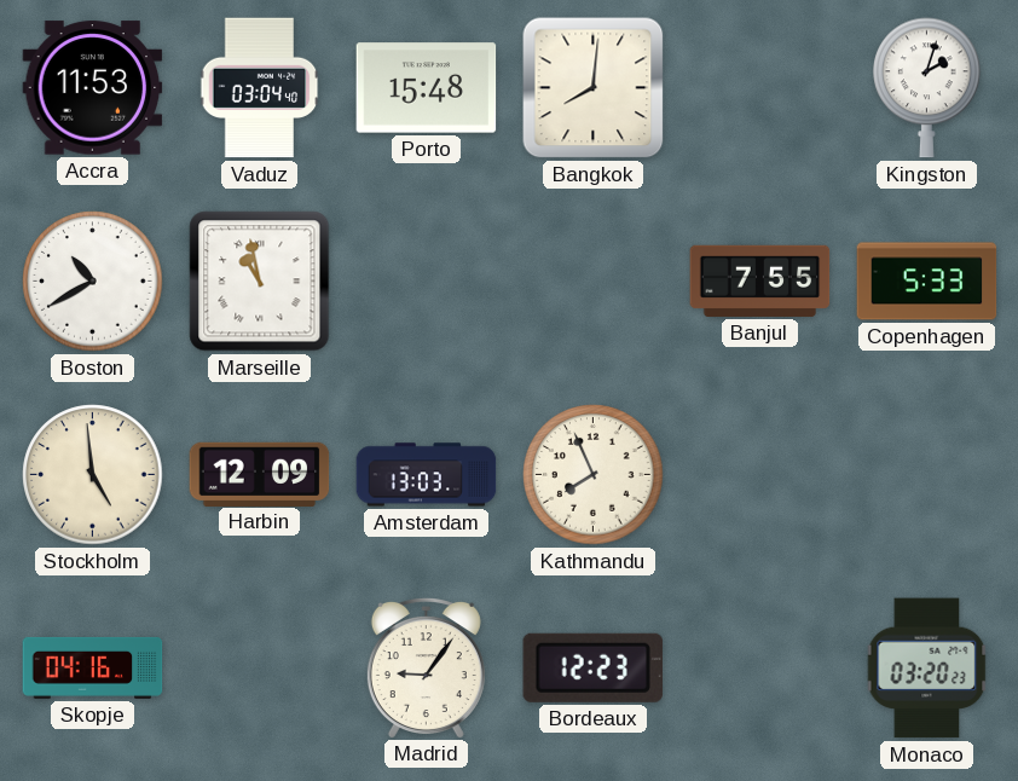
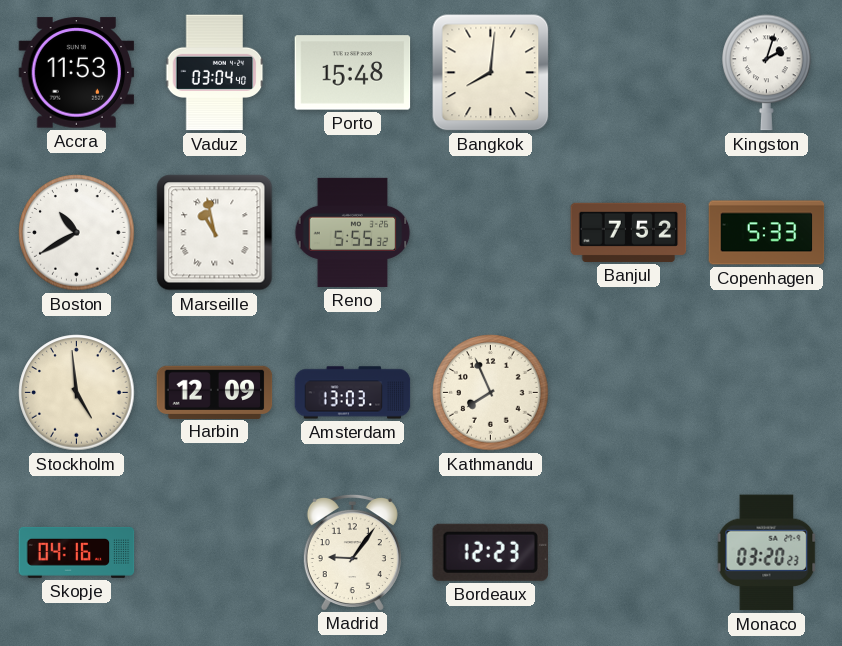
Reno: none -> 5:55 (353, 232)
Banjul: 7:55 -> 7:52 (629, 232)
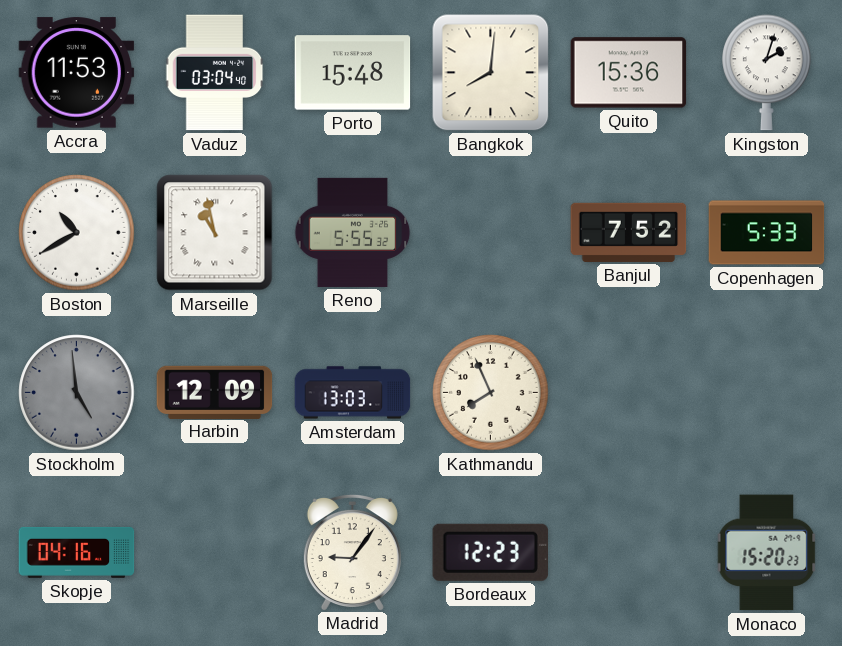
Quito: none -> 15:36 (629, 73)
Stockholm dial: cream -> grey (77, 393)
Monaco: 03:20 -> 15:20 (767, 553)
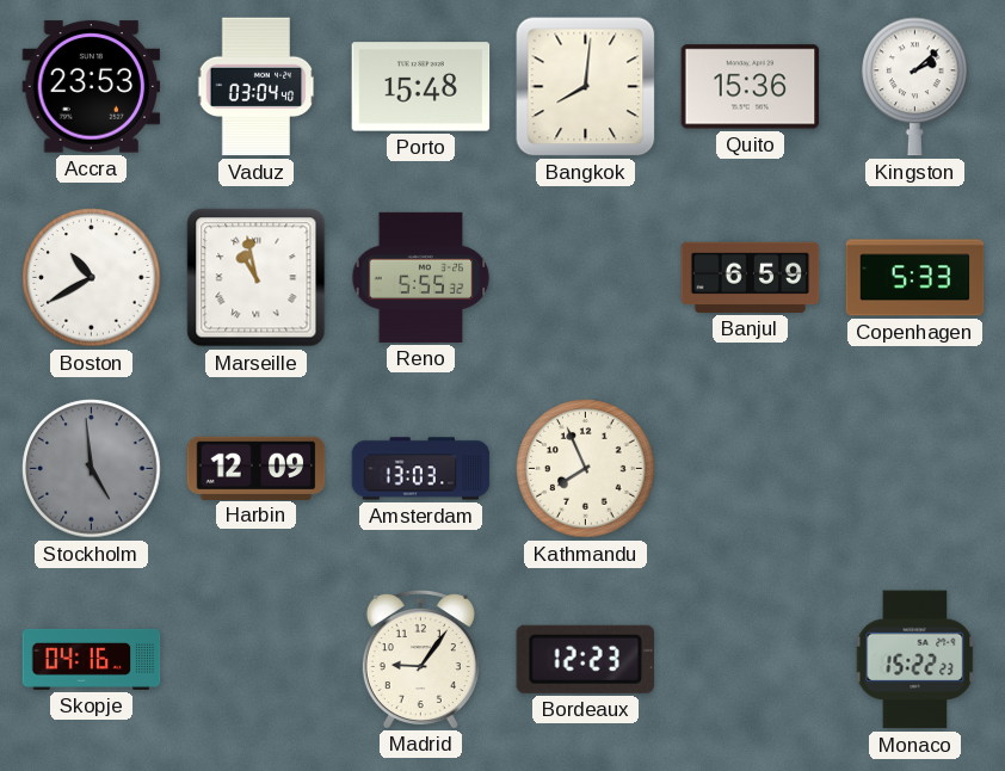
Accra: 11:53 -> 23:53 (92, 87)
Kingston: 2:03 -> 2:08 (915, 87)
Banjul: 7:52 -> 6:59 (751, 277)
Monaco: 15:20 -> 15:22 (915, 660)
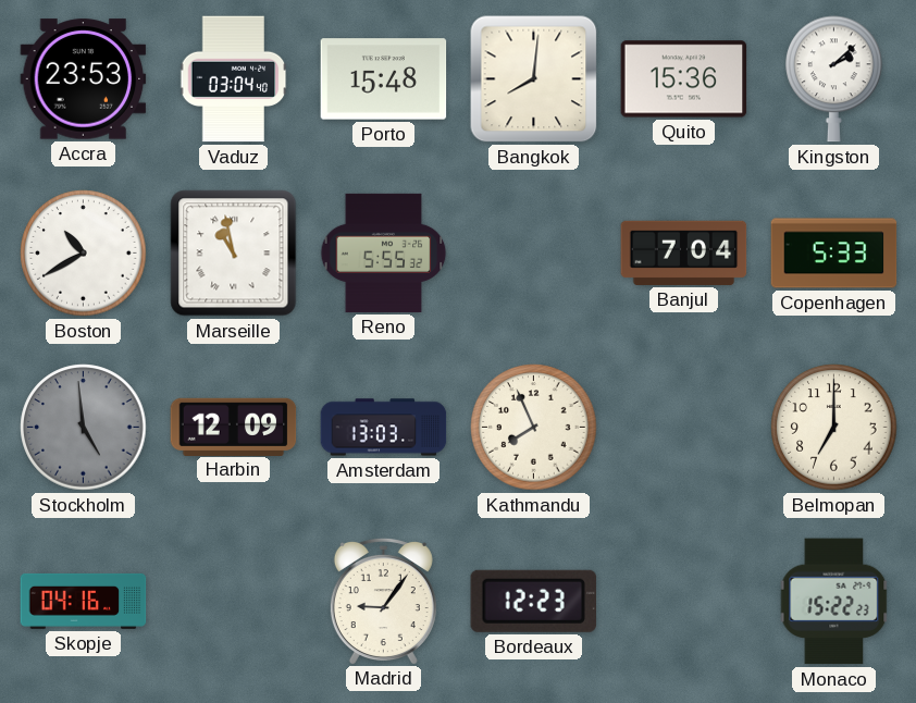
Banjul: 6:59 -> 7:04 (684, 252)
Belmopan: none -> 7:00 (834, 428)
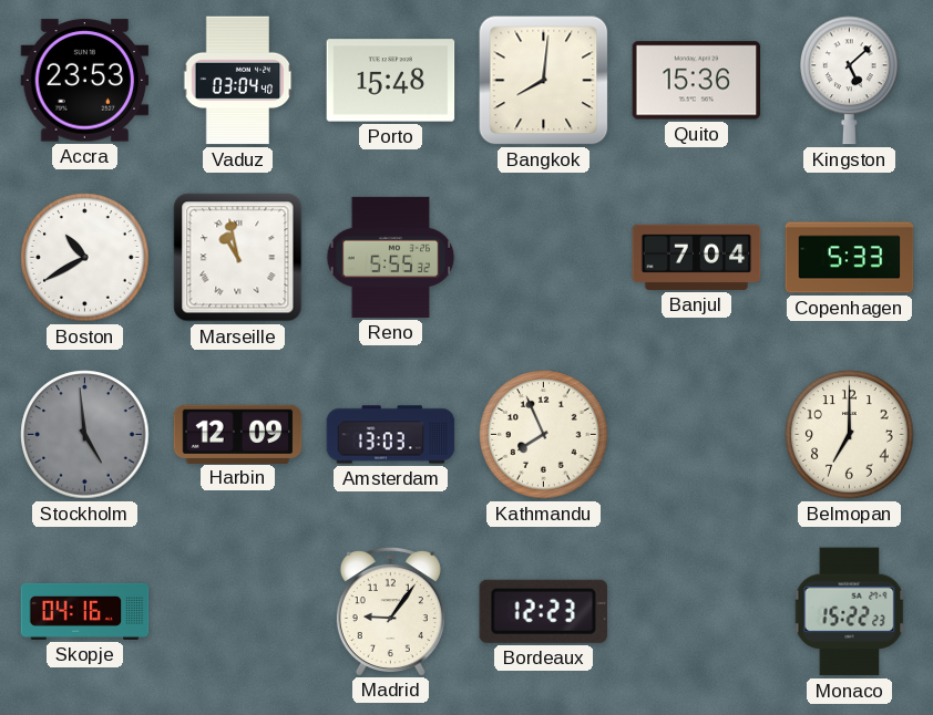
Kingston: 2:08 -> 5:08 (850, 81)
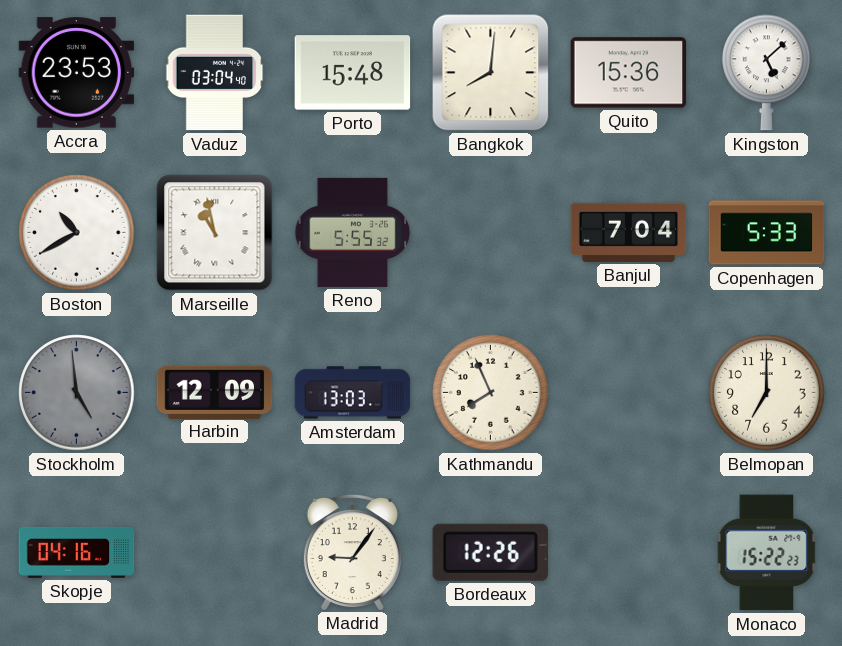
Bordeaux: 12:23 -> 12:26 (490, 552)
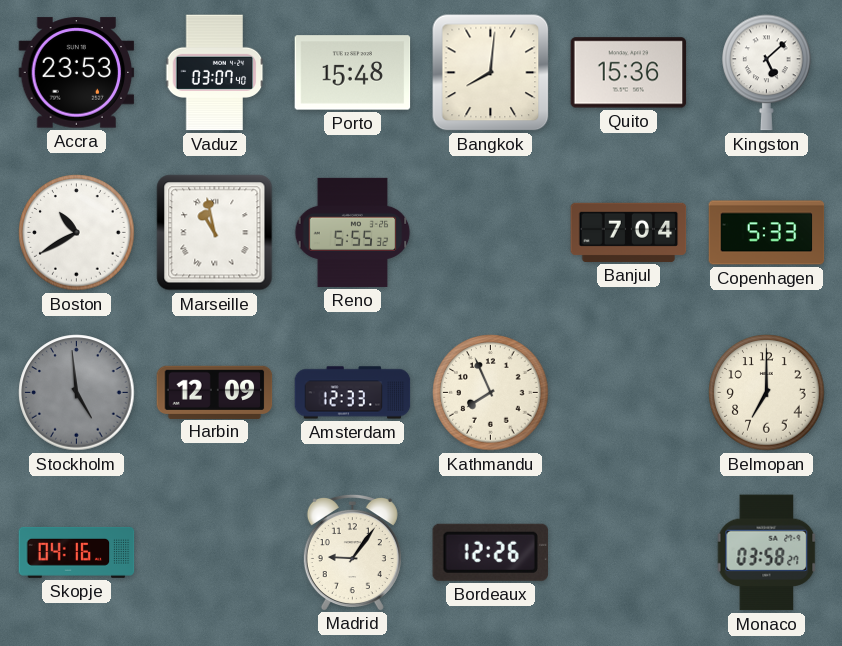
Vaduz: 03:04 -> 03:07 (215, 73)
Amsterdam: 13:03 -> 12:33 (353, 393)
Monaco: 15:22 -> 03:58 (767, 553)
